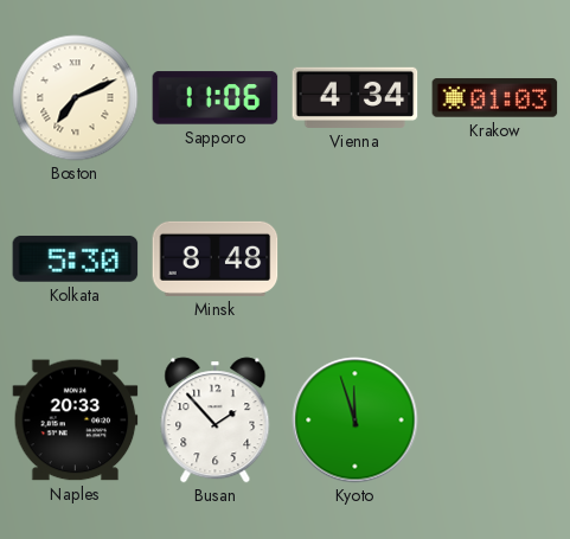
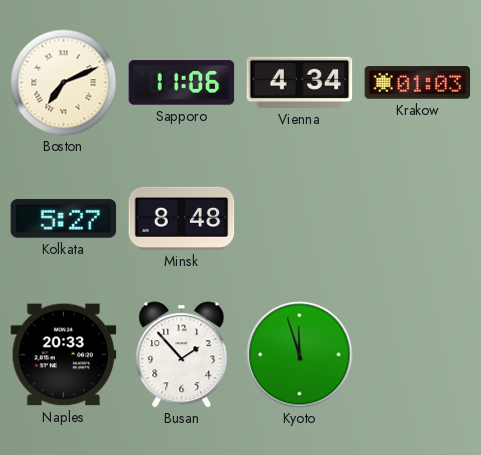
Kolkata: 5:30 -> 5:27 (64, 218)
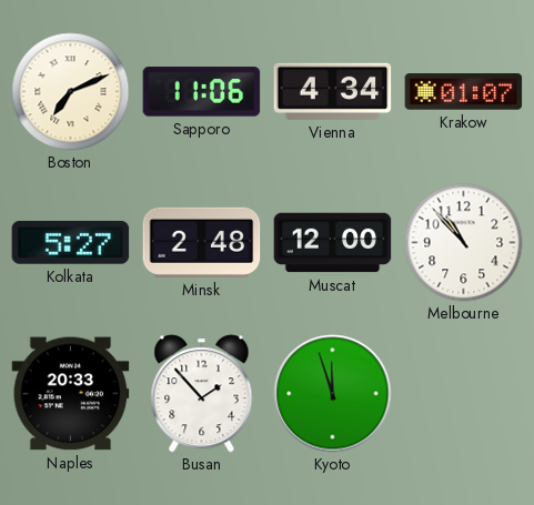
Krakow: 01:03 -> 01:07 (464, 92)
Minsk: 8:48 -> 2:48 (202, 242)
Muscat: none -> 12:00 (333, 243)
Melbourne: none -> 10:53 (464, 243)
